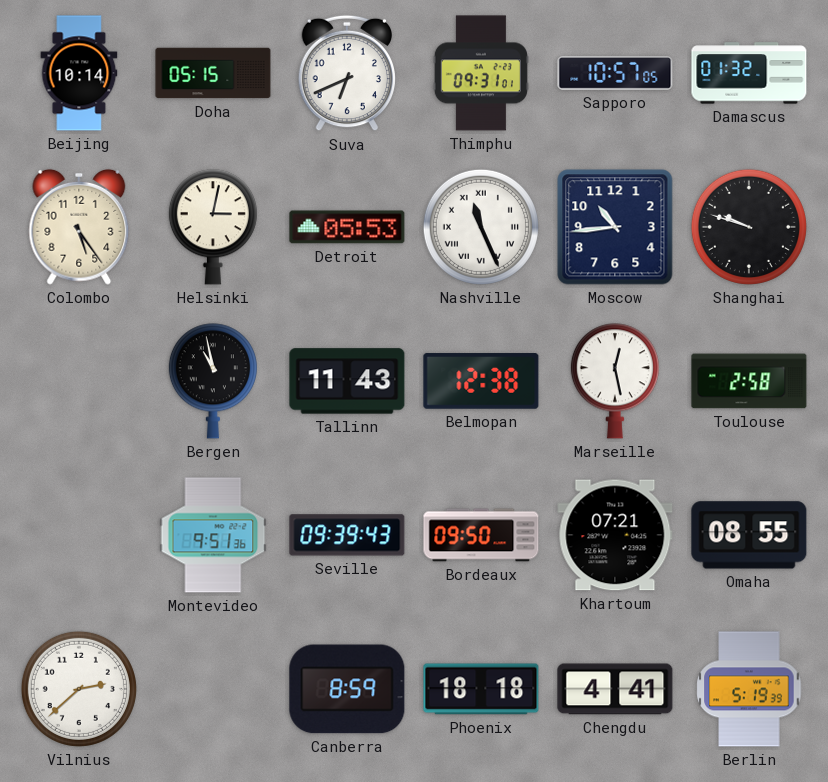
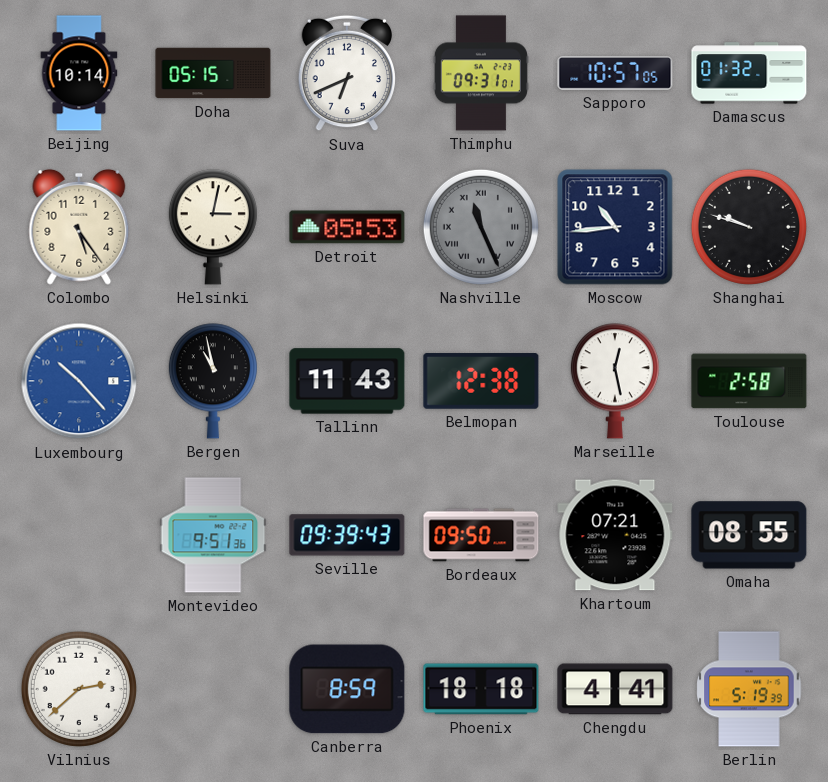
Nashville dial: white -> grey (481, 227)
Luxembourg: none -> 10:23 (79, 381)
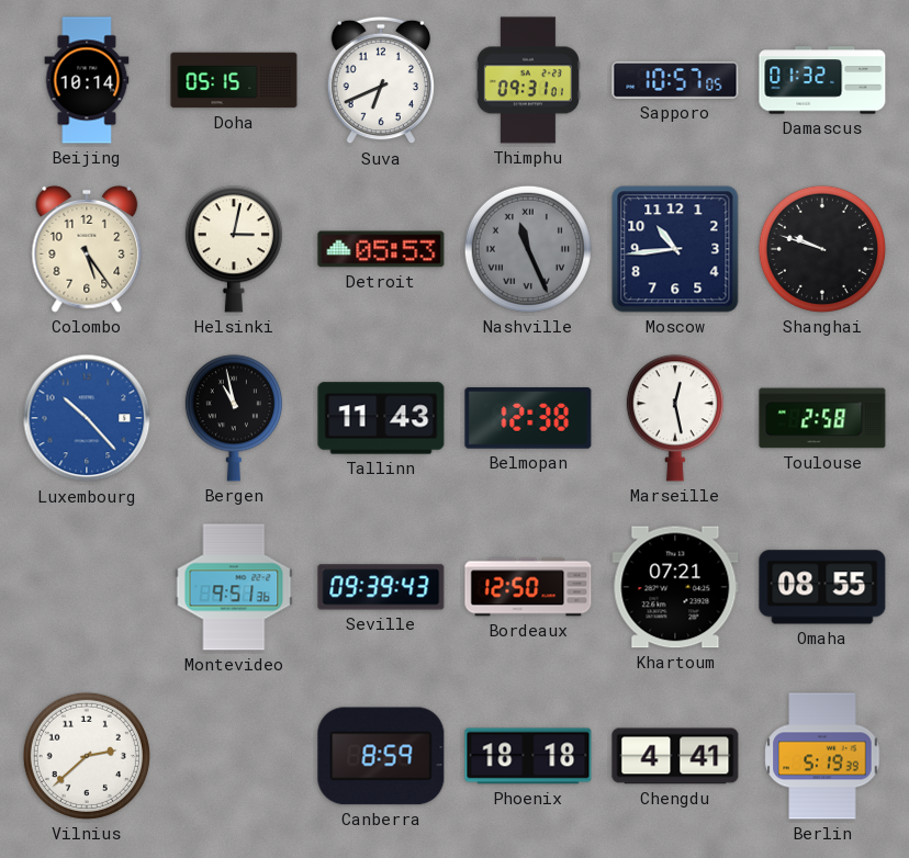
Bordeaux: 09:50 -> 12:50 (528, 587)
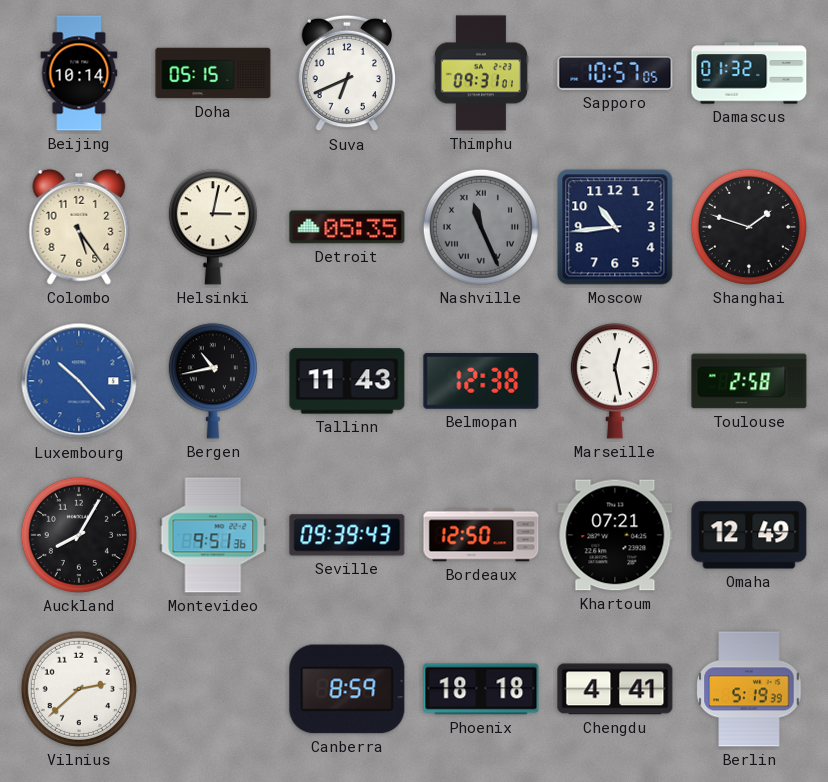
Detroit: 05:53 -> 05:35 (347, 227)
Shanghai: 9:48 -> 1:48 (749, 227)
Bergen: 10:58 -> 10:43 (213, 381)
Auckland: none -> 8:05 (79, 535)
Omaha: 08:55 -> 12:49 (749, 535)
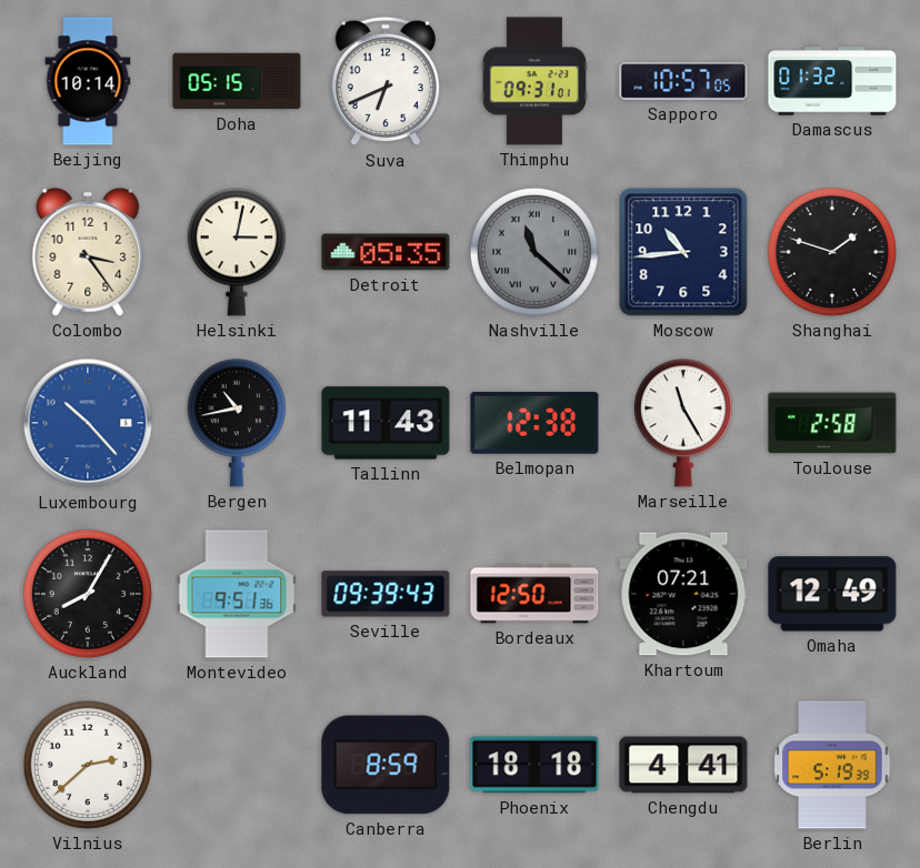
Colombo: 5:24 -> 3:24 (88, 252)
Nashville: 11:26 -> 11:22 (534, 252)
Marseille: 12:28 -> 11:25 (683, 423)
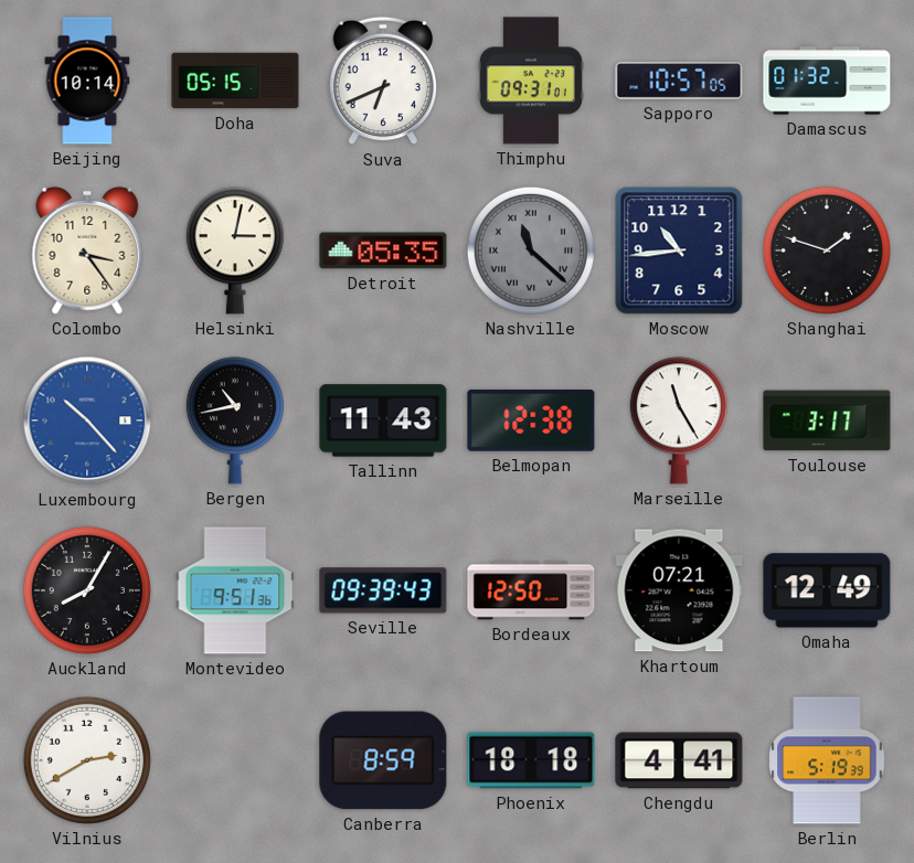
Toulouse: 2:58 -> 3:17 (827, 420)
Vilnius: 2:38 -> 2:40 (87, 760)
